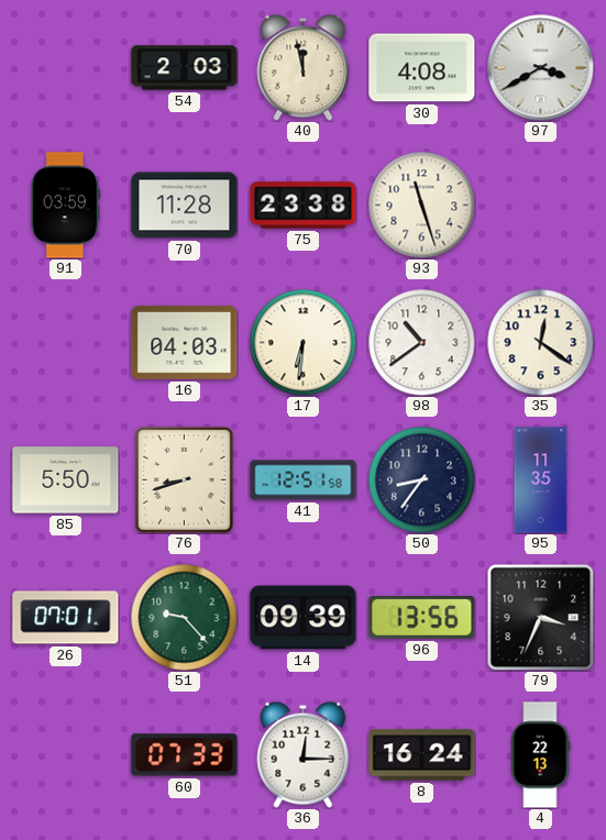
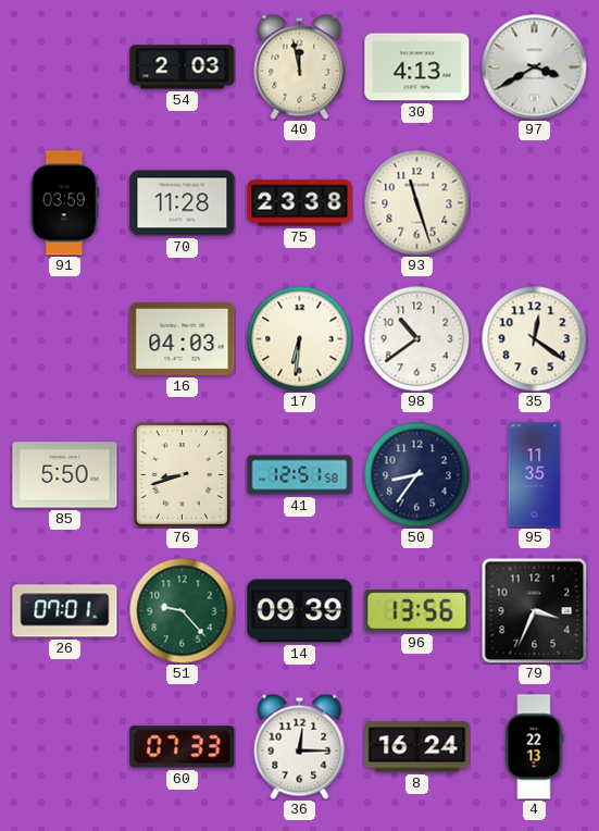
30: 4:08 -> 4:13 (417, 67)
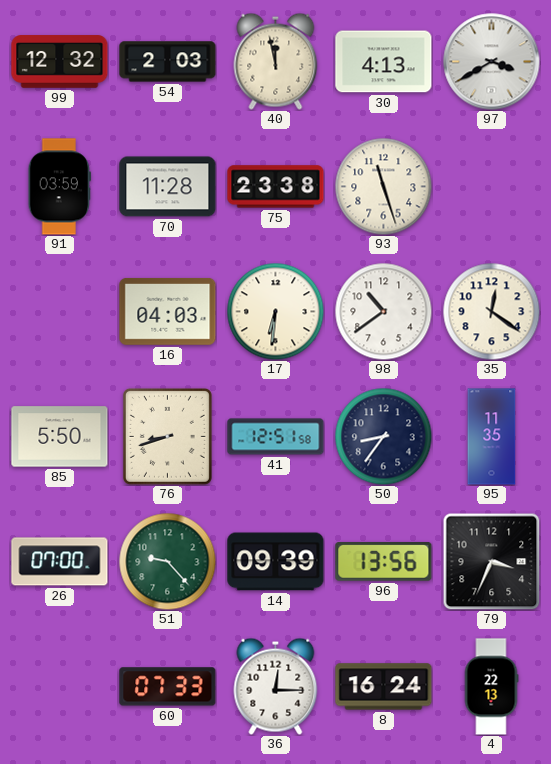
99: none -> 12:32 (60, 62)
26: 07:01 -> 07:00 (60, 562)
